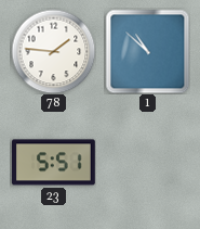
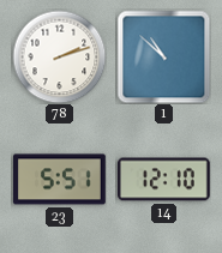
78: 1:46 -> 2:12 (59, 56)
14: none -> 12:10 (164, 180)
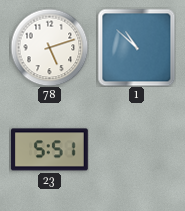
78: 2:12 -> 5:12 (49, 47)
14: 12:10 -> none (164, 180)
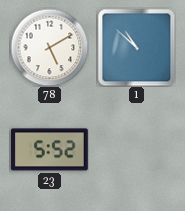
78: 5:12 -> 5:10 (49, 47)
23: 5:51 -> 5:52 (50, 150)
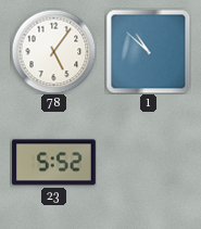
78: 5:10 -> 5:06 (53, 51)
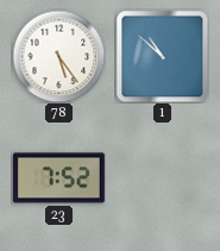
78: 5:06 -> 5:24 (58, 56)
23: 5:52 -> 7:52 (59, 178)
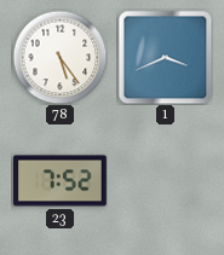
1: 10:52 -> 3:41 (165, 57)
